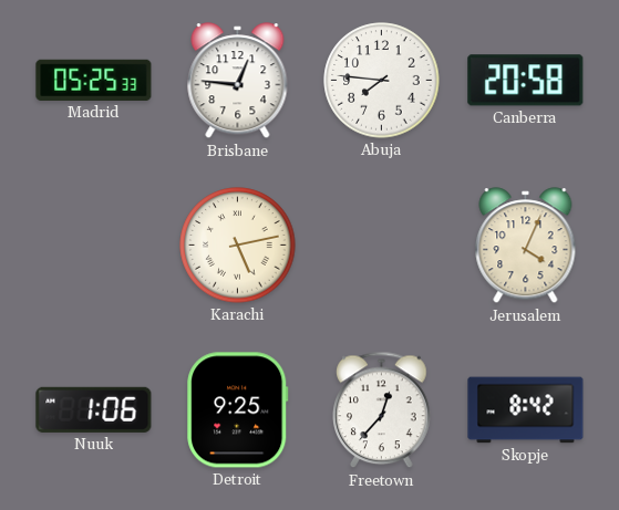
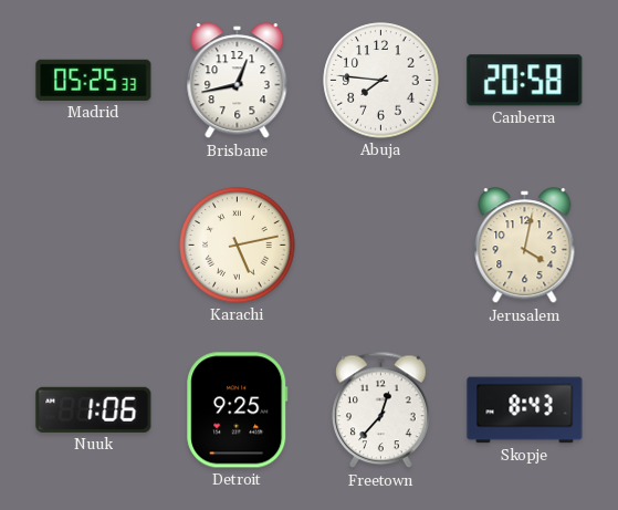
Brisbane: 12:46 -> 12:43 (238, 81)
Jerusalem: 4:04 -> 4:02 (525, 246)
Skopje: 8:42 -> 8:43 (525, 410)
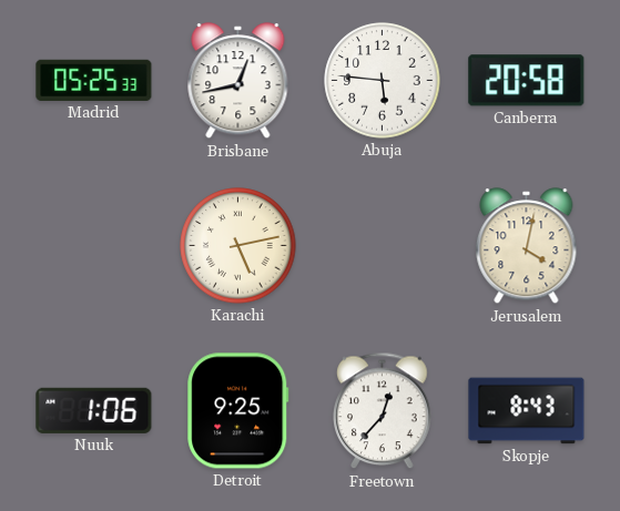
Abuja: 7:46 -> 5:46 (383, 81)
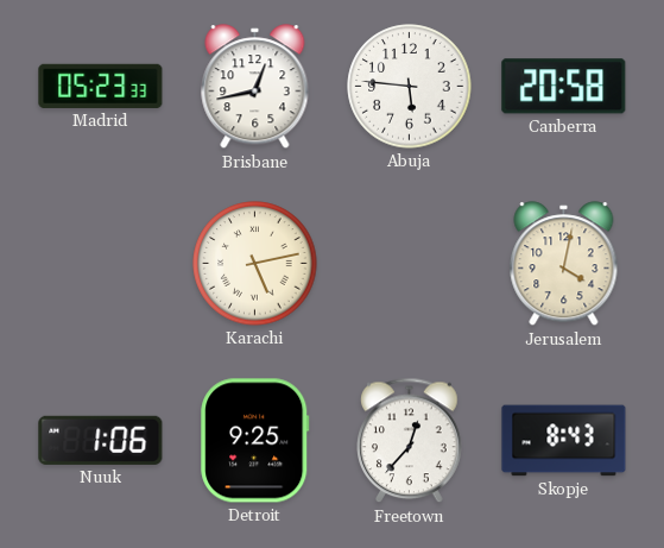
Madrid: 05:25 -> 05:23 (101, 86)
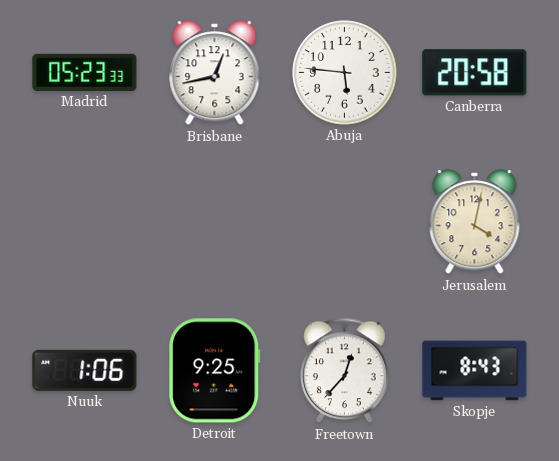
Karachi: 5:13 -> none (255, 264)
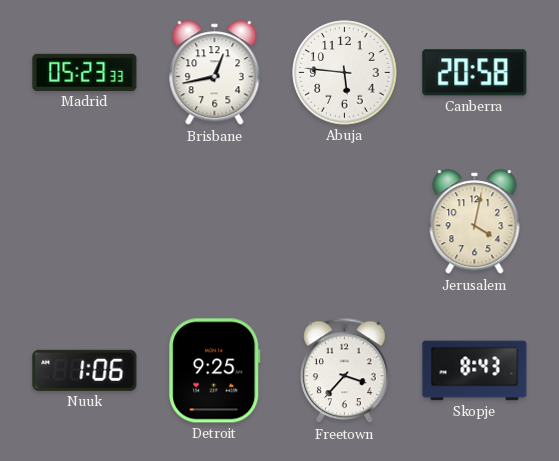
Freetown: 12:37 -> 3:37 (345, 371)
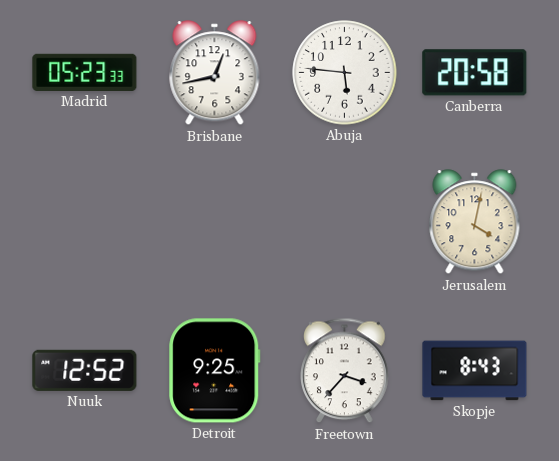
Nuuk: 1:06 -> 12:52 (85, 370)
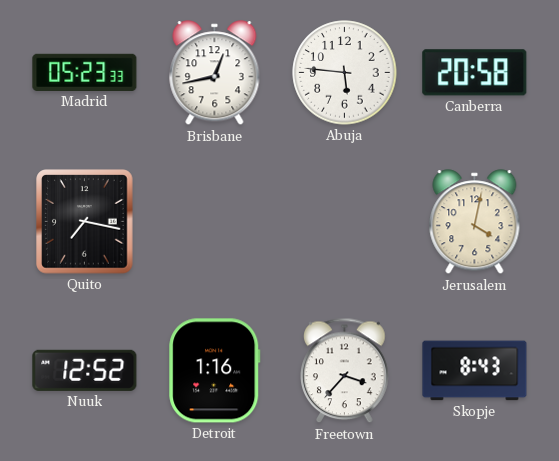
Quito: none -> 7:17 (85, 222)
Detroit: 9:25 -> 1:16 (215, 371)
